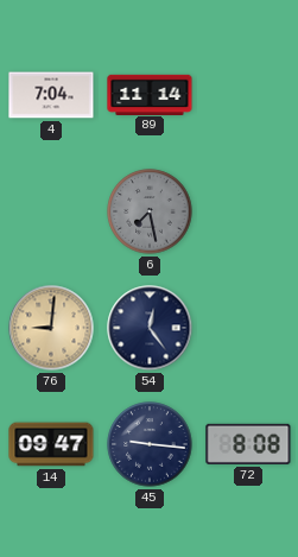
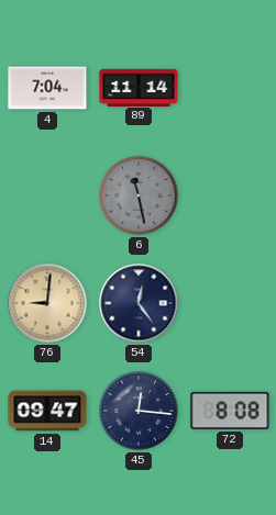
6: 7:28 -> 11:28 (139, 195)
45: 9:16 -> 12:16 (139, 411)
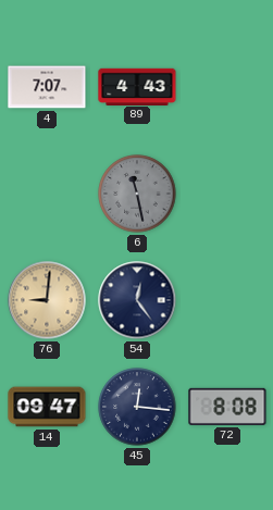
4: 7:04 -> 7:07 (47, 87)
89: 11:14 -> 4:43 (137, 86)
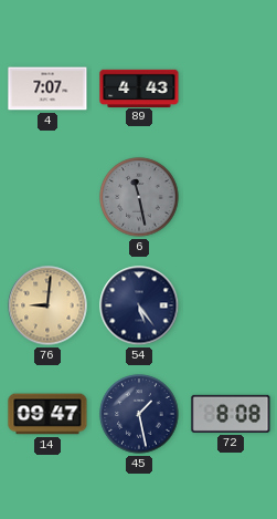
54: 12:24 -> 5:24 (139, 305)
45: 12:16 -> 1:28 (139, 414)
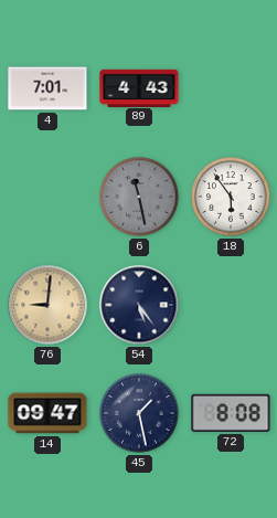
4: 7:07 -> 7:01 (47, 88)
18: none -> 5:54 (231, 197)
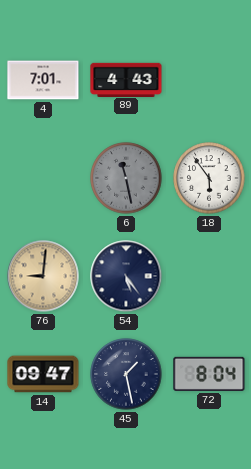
72: 8:08 -> 8:04 (209, 374)
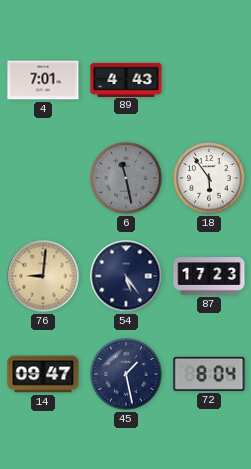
87: none -> 17:23 (209, 276)
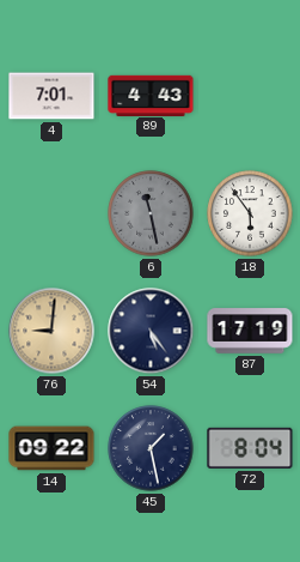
87: 17:23 -> 17:19 (250, 331)
14: 09:47 -> 09:22 (51, 448)
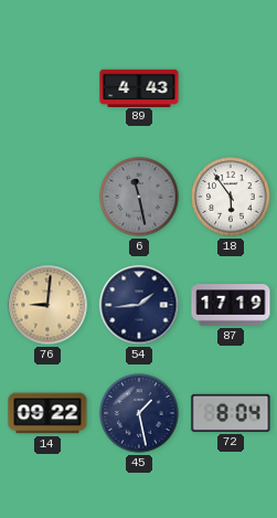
4: 7:01 -> none (51, 96)
54: 5:24 -> 1:44 (139, 305)
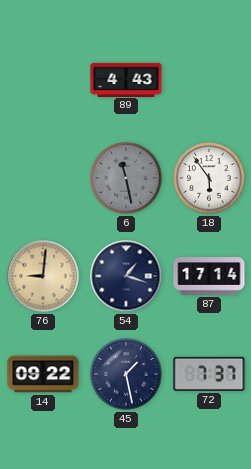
54: 1:44 -> 1:18 (126, 276)
87: 17:19 -> 17:14 (209, 276)
72: 8:04 -> 7:37 (209, 374)
